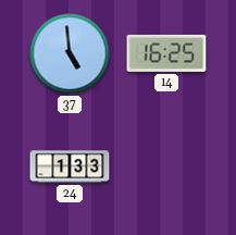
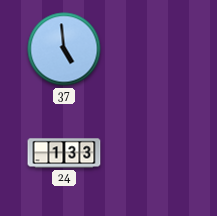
14: 16:25 -> none (166, 53)
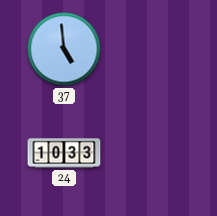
24: 1:33 -> 10:33 (64, 153)
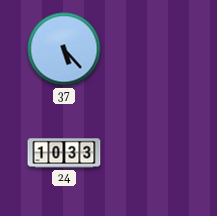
37: 4:59 -> 5:23 (64, 49)
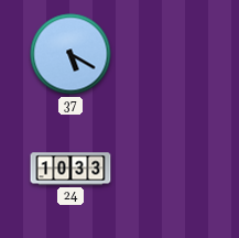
37: 5:23 -> 5:20 (70, 54)
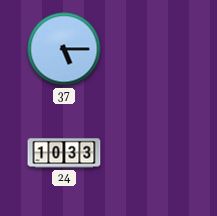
37: 5:20 -> 5:15 (64, 49)
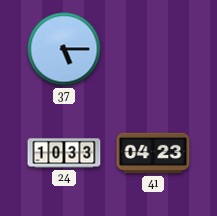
41: none -> 04:23 (153, 153)
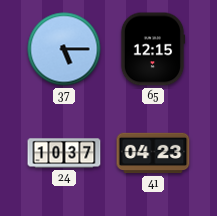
65: none -> 12:15 (153, 49)
24: 10:33 -> 10:37 (64, 153)
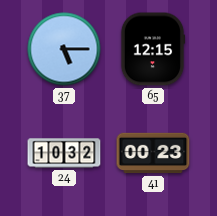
24: 10:37 -> 10:32 (64, 153)
41: 04:23 -> 00:23 (153, 153)
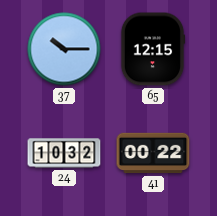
37: 5:15 -> 10:15 (64, 49)
41: 00:23 -> 00:22 (153, 153)
